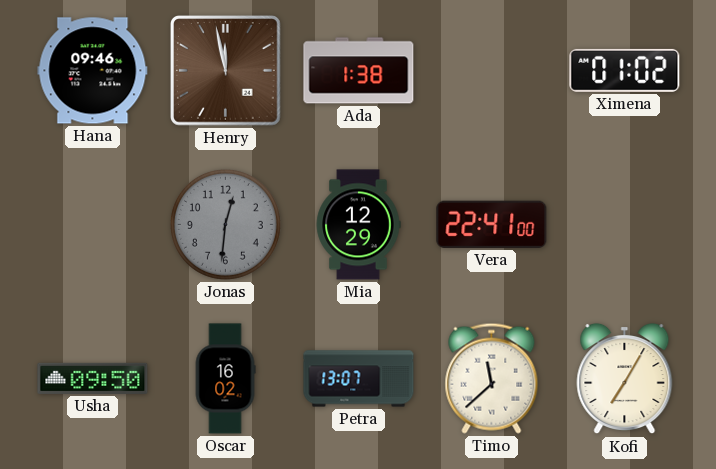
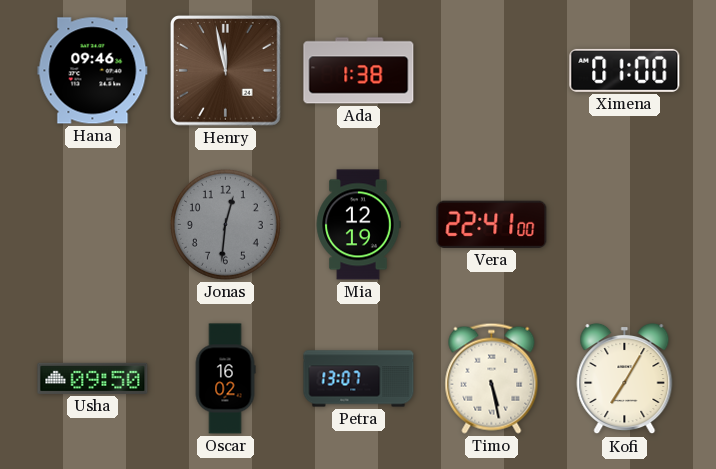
Ximena: 01:02 -> 01:00 (625, 70)
Mia: 12:29 -> 12:19 (358, 225)
Timo: 11:38 -> 5:28 (492, 378)
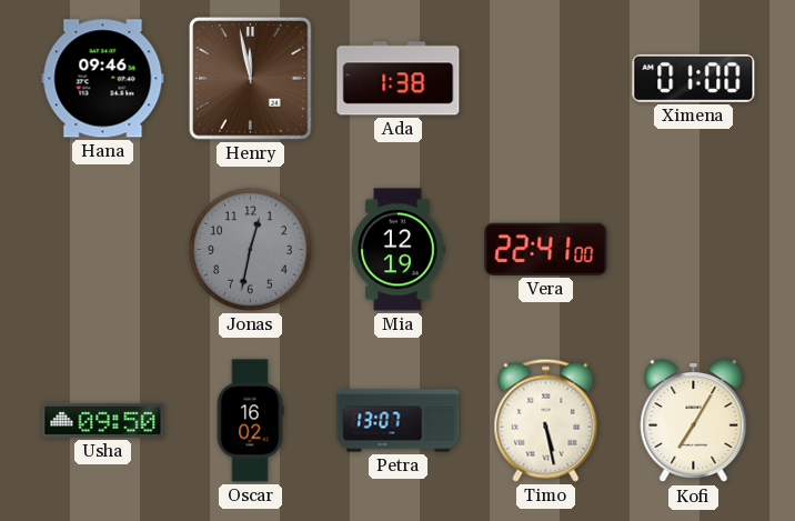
Jonas: 12:31 -> 12:32 (250, 249)
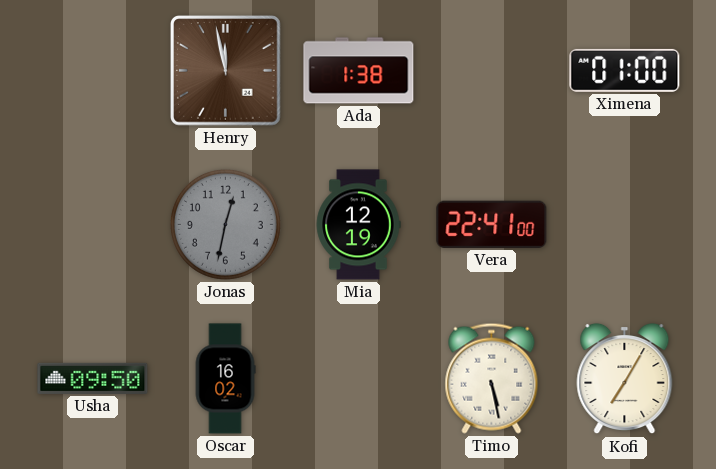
Hana: 09:46 -> none (103, 79)
Petra: 13:07 -> none (399, 421)
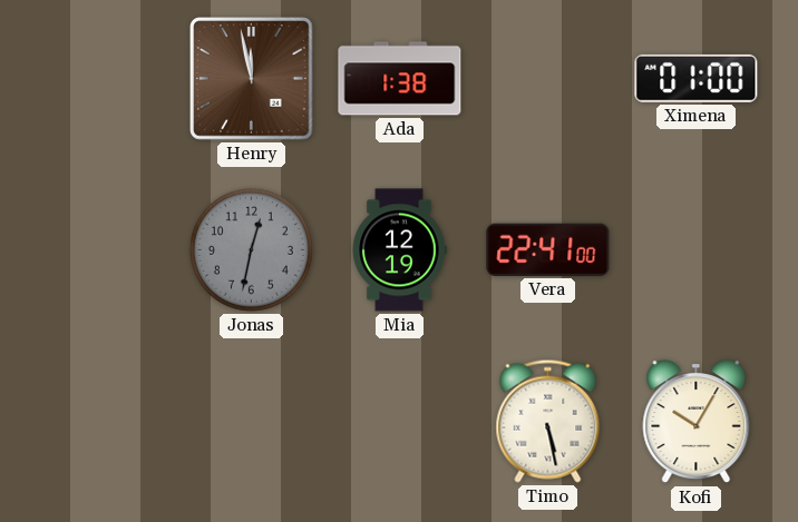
Usha: 09:50 -> none (93, 378)
Oscar: 16:02 -> none (225, 379)
Kofi: 7:05 -> 10:05 (697, 422)
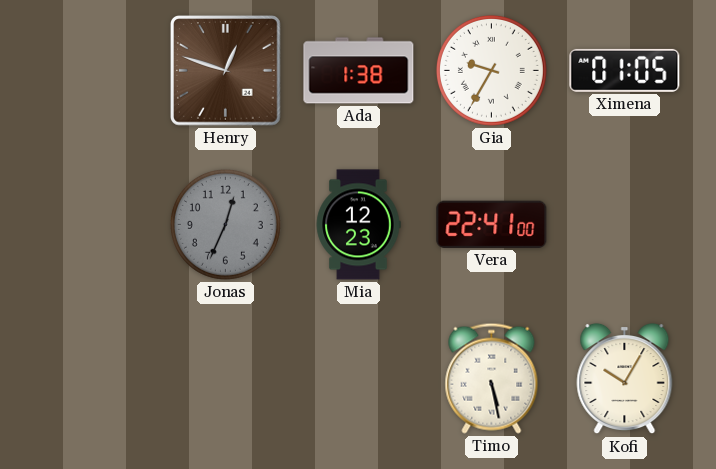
Henry: 11:58 -> 12:48 (226, 71)
Gia: none -> 9:35 (491, 70)
Ximena: 01:00 -> 01:05 (625, 70)
Jonas: 12:32 -> 12:34 (225, 224)
Mia: 12:19 -> 12:23 (358, 225)
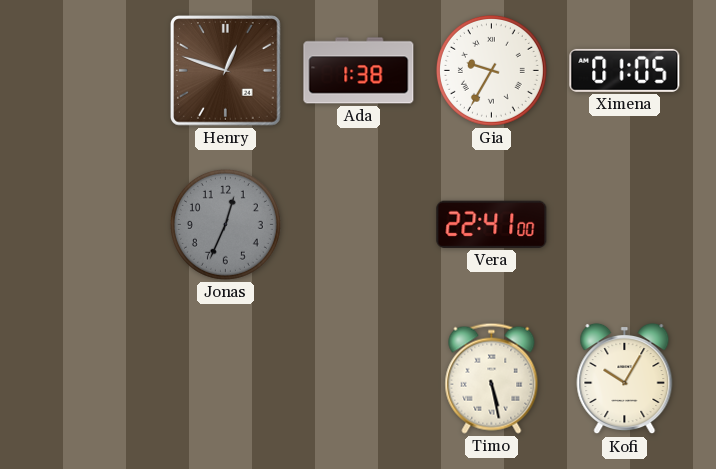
Mia: 12:23 -> none (358, 225)
